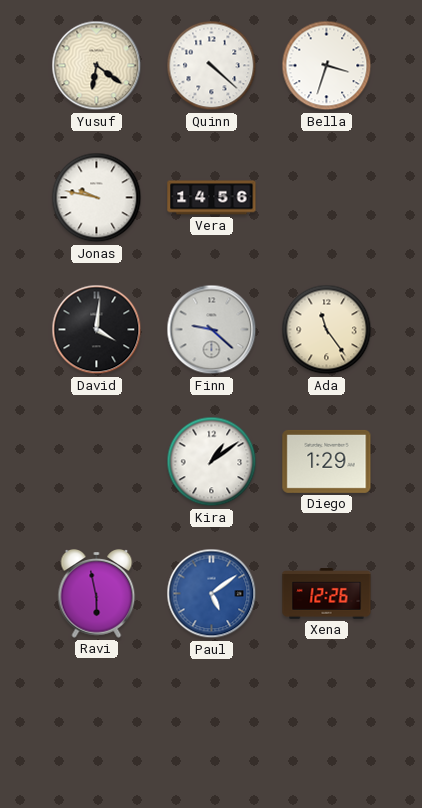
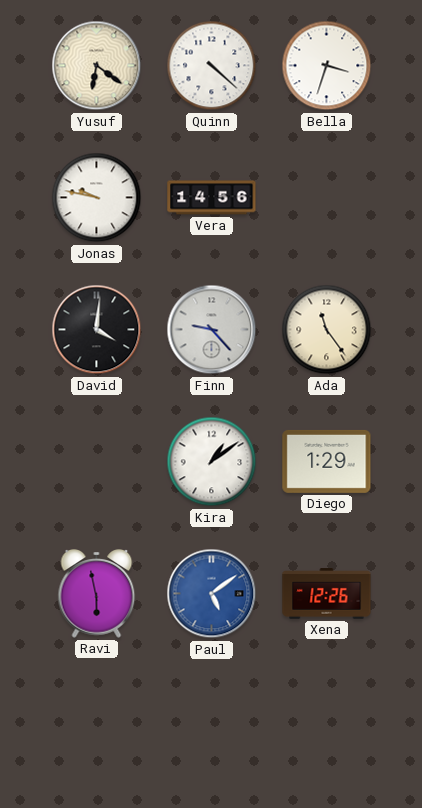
Finn: 9:22 -> 9:23 (212, 330)
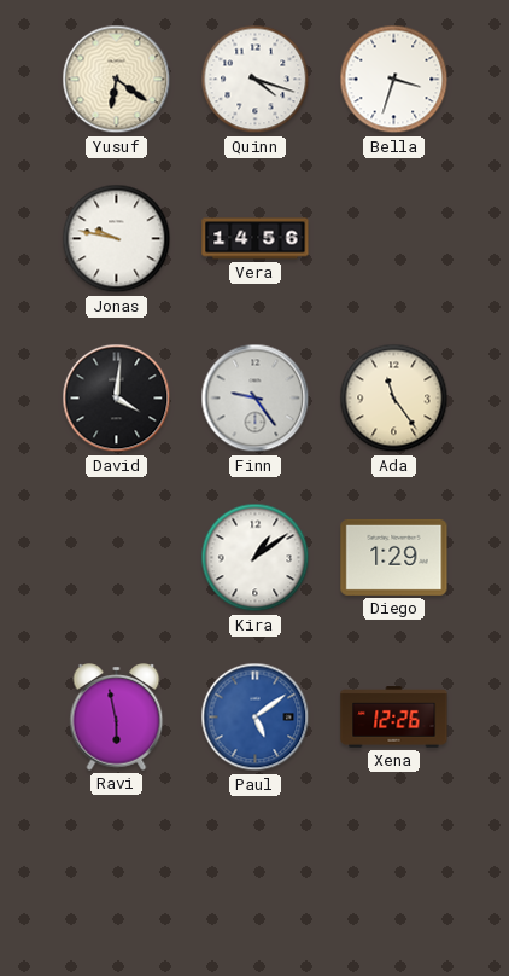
Quinn: 4:22 -> 4:18 (256, 80)
Finn: 9:23 -> 9:24 (256, 399)
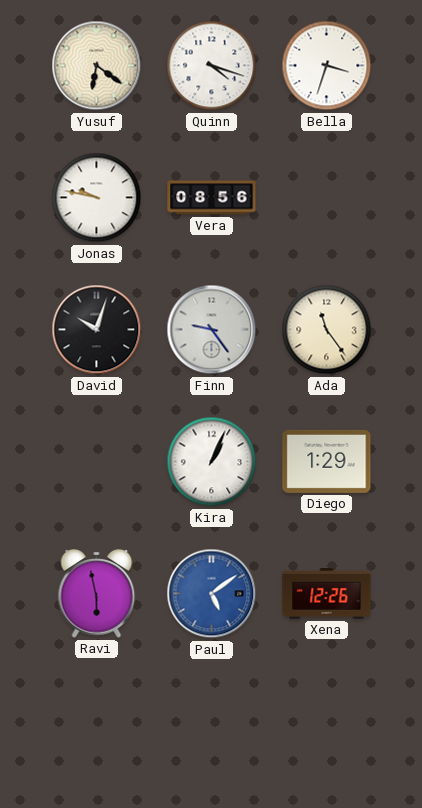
Vera: 14:56 -> 08:56 (212, 198)
David: 4:01 -> 10:03 (97, 330)
Kira: 1:09 -> 1:04 (212, 462)
